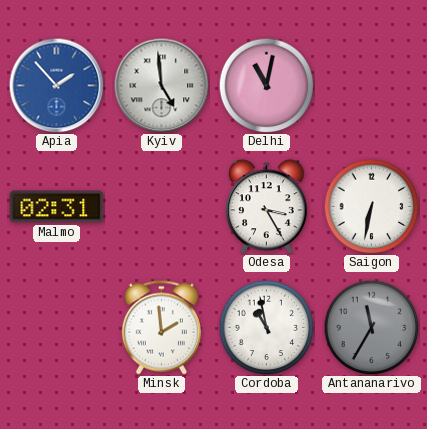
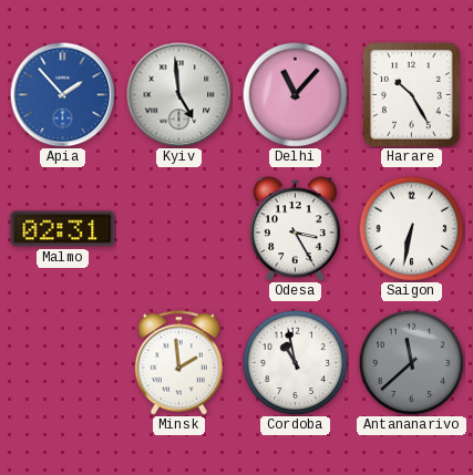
Delhi: 11:02 -> 11:07 (295, 94)
Harare: none -> 10:25 (412, 95)
Antananarivo: 11:35 -> 11:38 (411, 362)
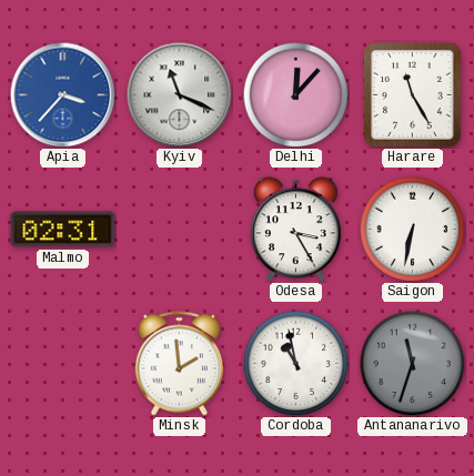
Apia: 1:53 -> 3:37 (62, 94)
Kyiv: 4:59 -> 11:19 (179, 94)
Delhi: 11:07 -> 12:07 (295, 94)
Harare: 10:25 -> 11:25 (413, 95)
Antananarivo: 11:38 -> 11:33 (412, 363)
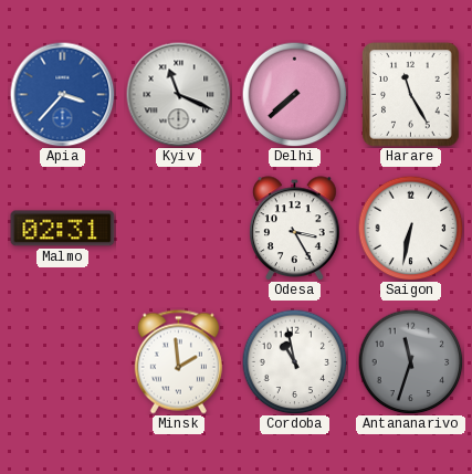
Delhi: 12:07 -> 7:38 (294, 94)
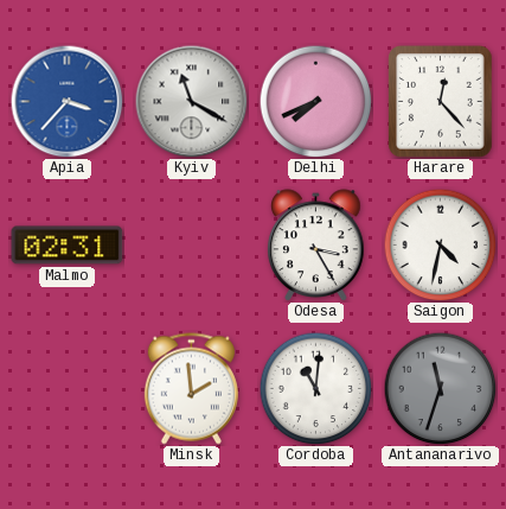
Kyiv: 11:19 -> 11:20 (191, 101)
Delhi: 7:38 -> 7:41 (315, 101)
Harare: 11:25 -> 12:23 (441, 102)
Saigon: 6:32 -> 4:32 (440, 244)
Cordoba: 10:58 -> 11:01 (315, 388)
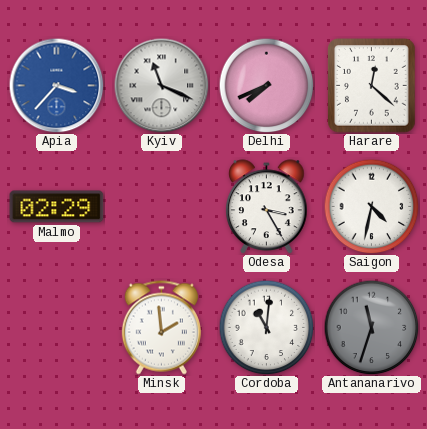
Kyiv: 11:20 -> 11:19 (161, 85)
Harare: 12:23 -> 12:22 (372, 86)
Malmo: 02:31 -> 02:29 (57, 207)
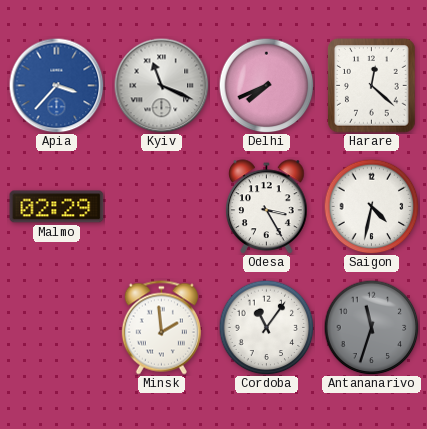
Cordoba: 11:01 -> 11:06 (266, 327)
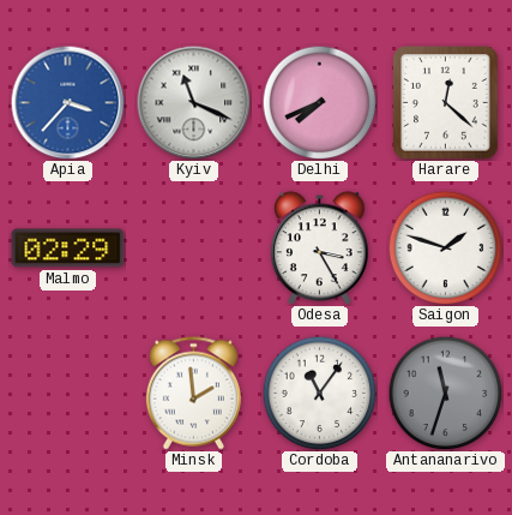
Saigon: 4:32 -> 1:48 (445, 247)
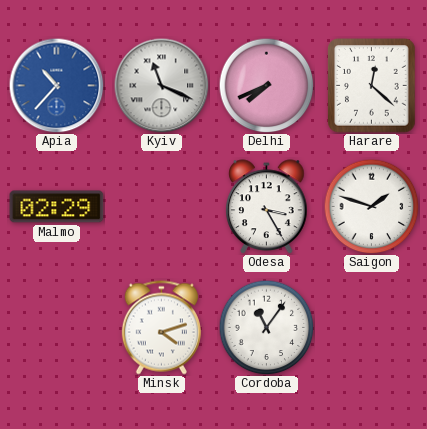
Apia: 3:37 -> 10:37 (56, 85)
Minsk: 1:59 -> 4:12 (161, 328)
Antananarivo: 11:33 -> none (445, 393)
